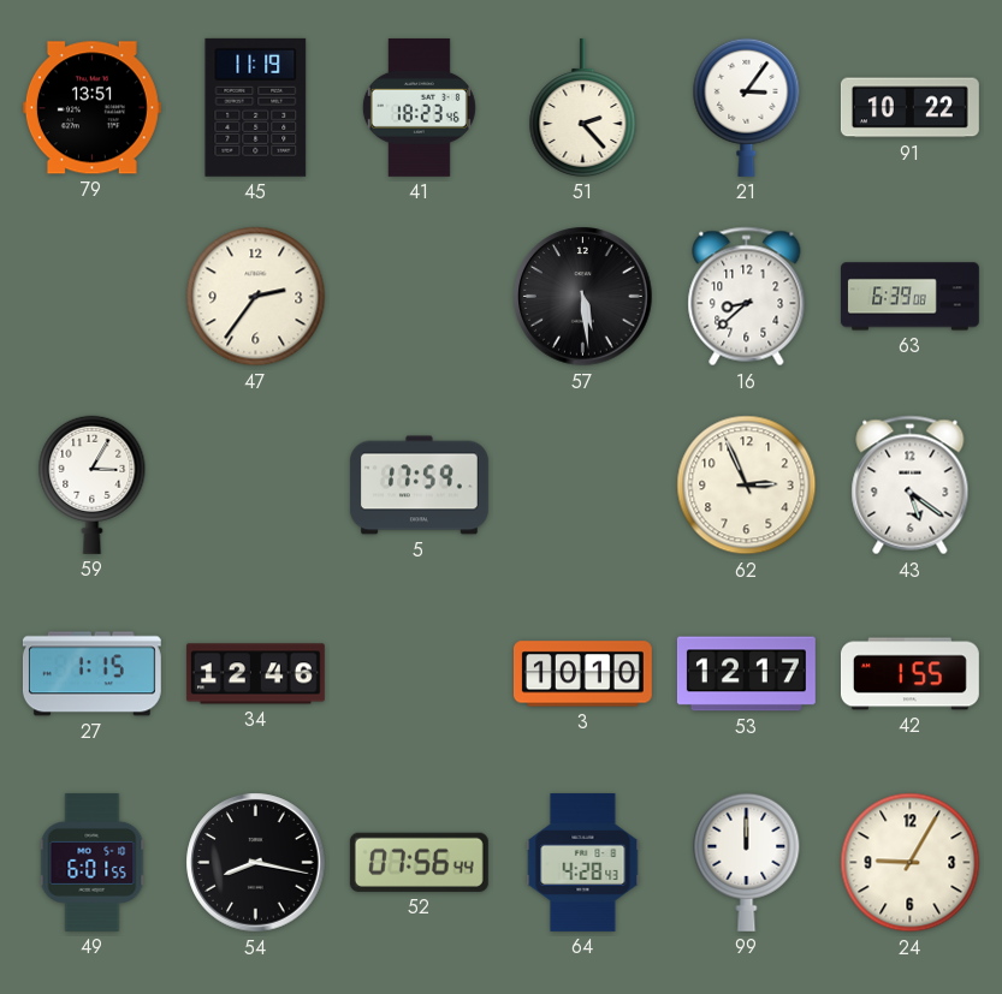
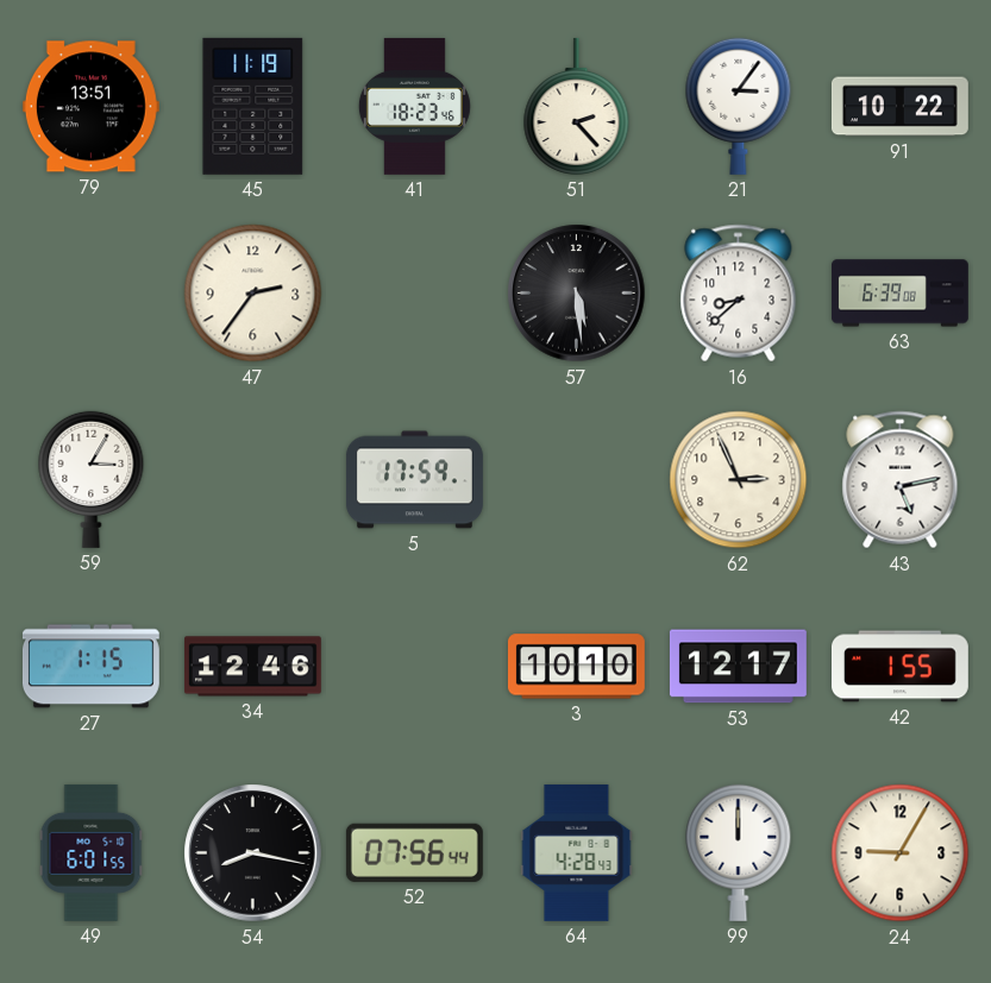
43: 5:21 -> 5:13 (901, 480)
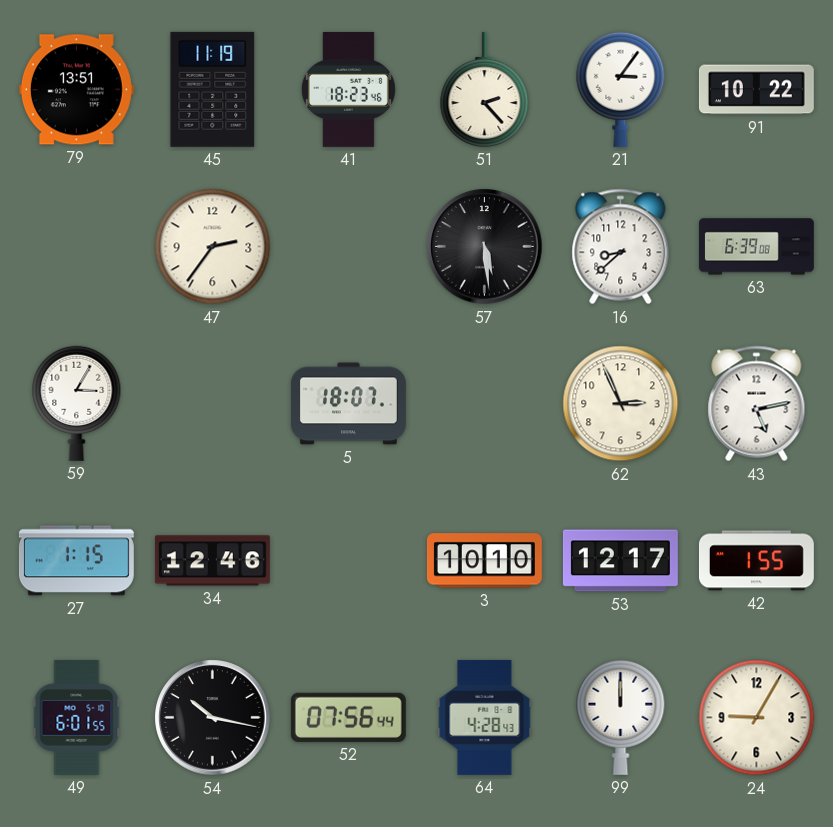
5: 17:59 -> 18:07 (348, 404)
54: 8:17 -> 10:17 (213, 718)
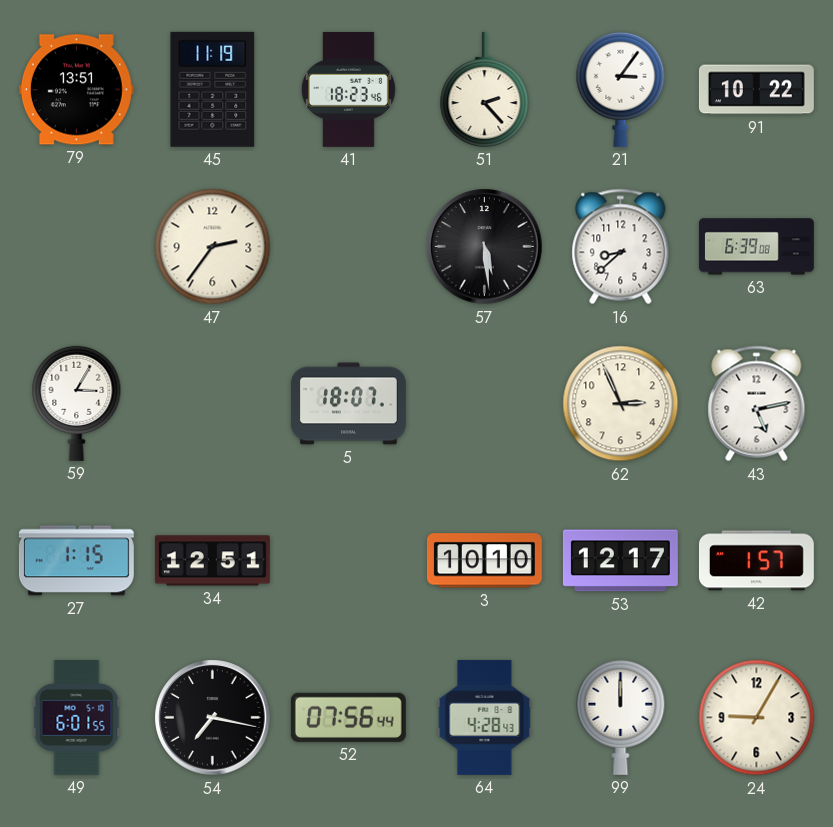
34: 12:46 -> 12:51 (212, 561)
42: 1:55 -> 1:57 (756, 561)
54: 10:17 -> 7:17 (213, 718)
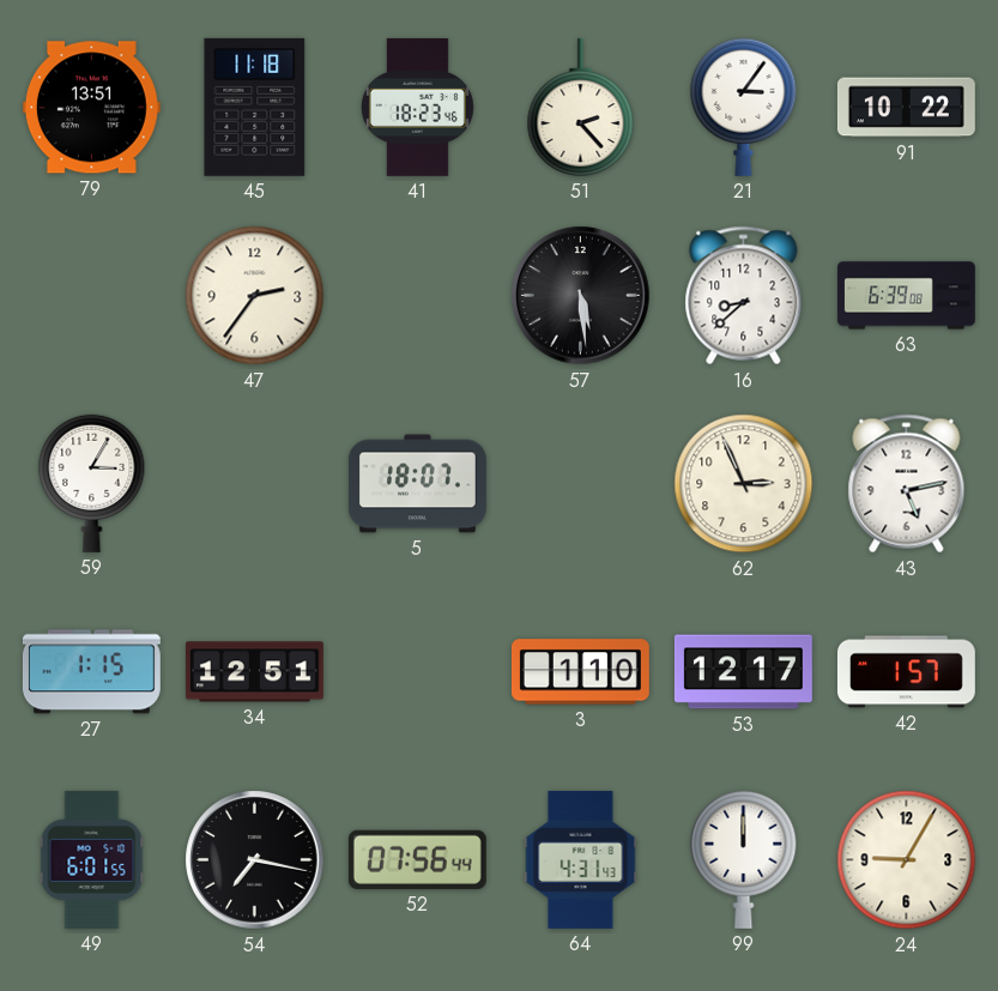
45: 11:19 -> 11:18 (255, 107)
3: 10:10 -> 1:10 (580, 672)
64: 4:28 -> 4:31 (581, 859)
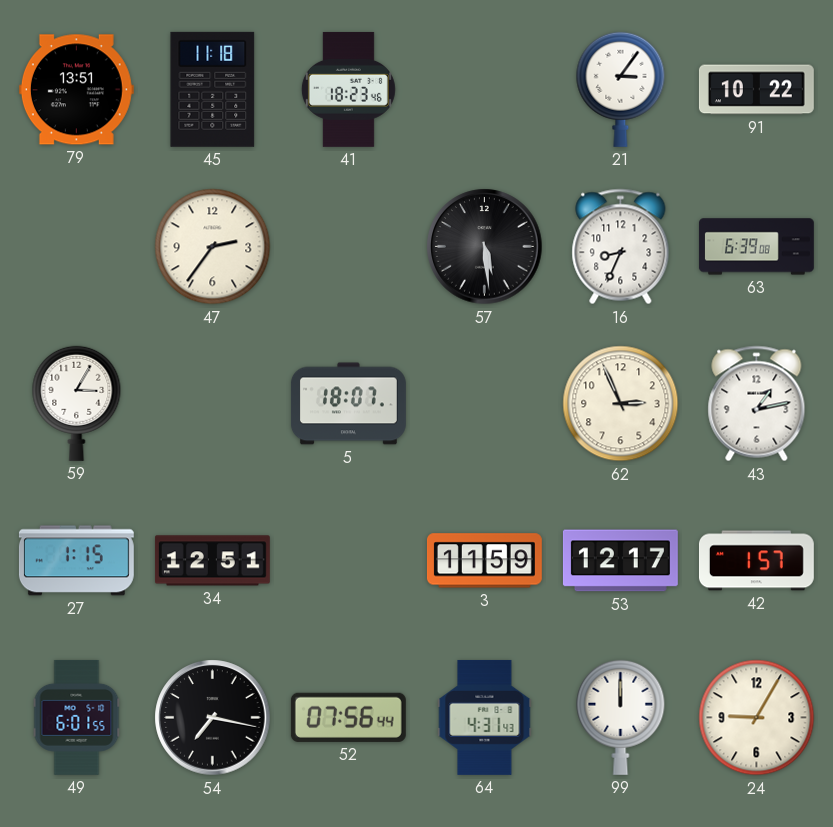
51: 2:23 -> none (581, 107)
16: 8:38 -> 8:34 (621, 247)
43: 5:13 -> 1:13 (757, 404)
3: 1:10 -> 11:59 (484, 561)
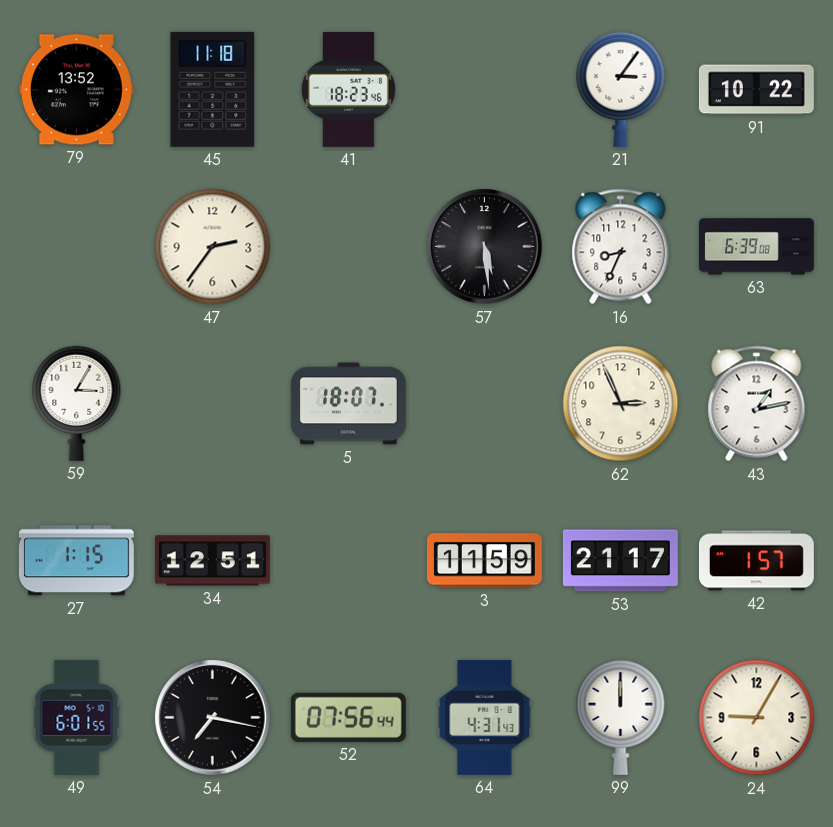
79: 13:51 -> 13:52 (76, 90)
53: 12:17 -> 21:17 (620, 561)
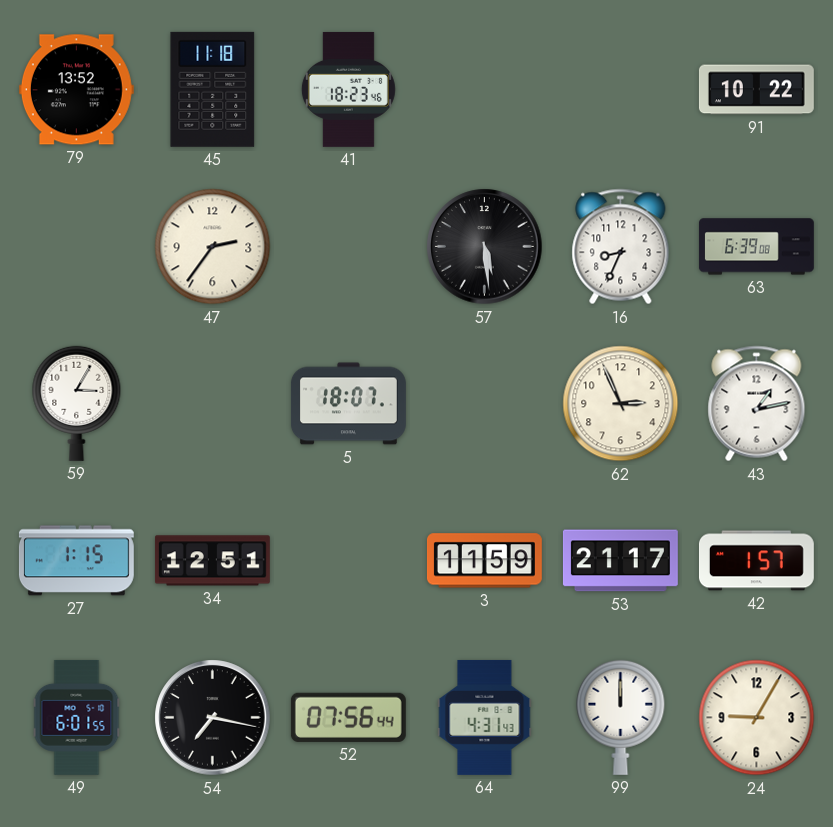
21: 3:06 -> none (621, 89)
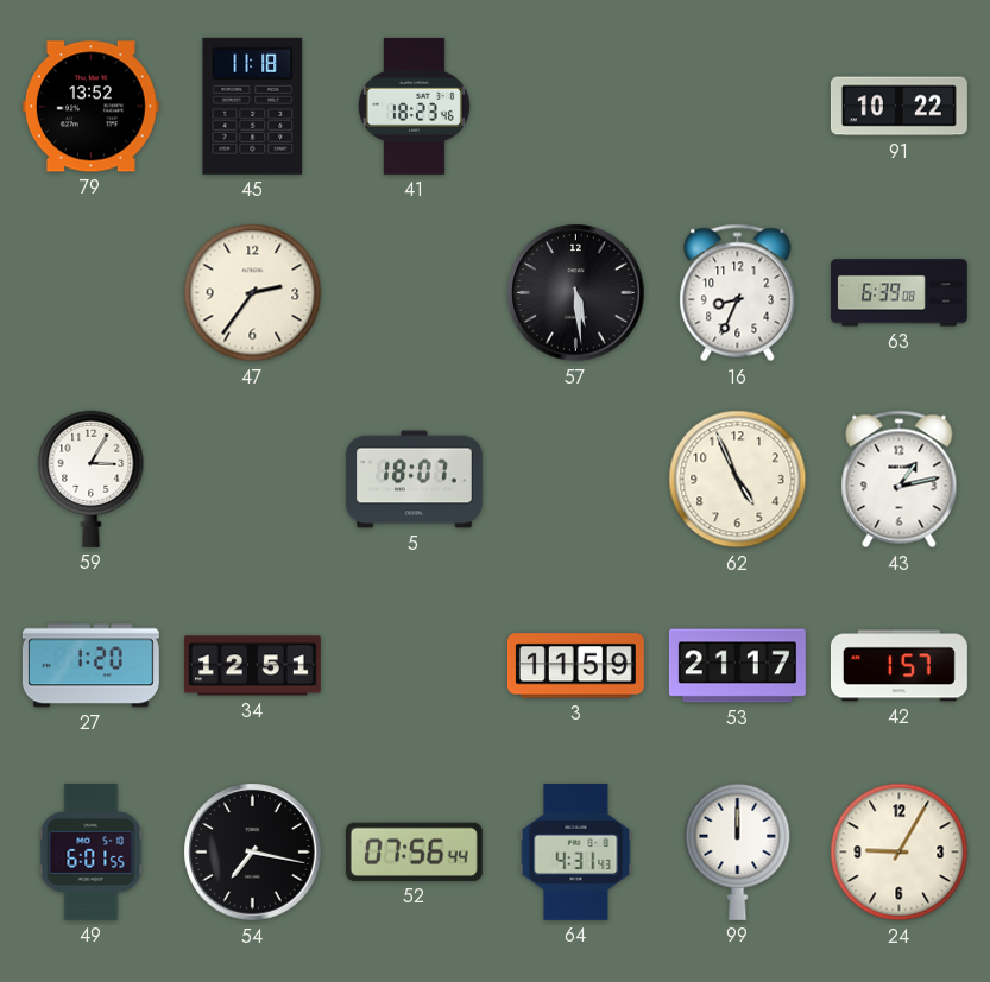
62: 2:56 -> 4:56 (738, 480)
27: 1:15 -> 1:20 (90, 666)
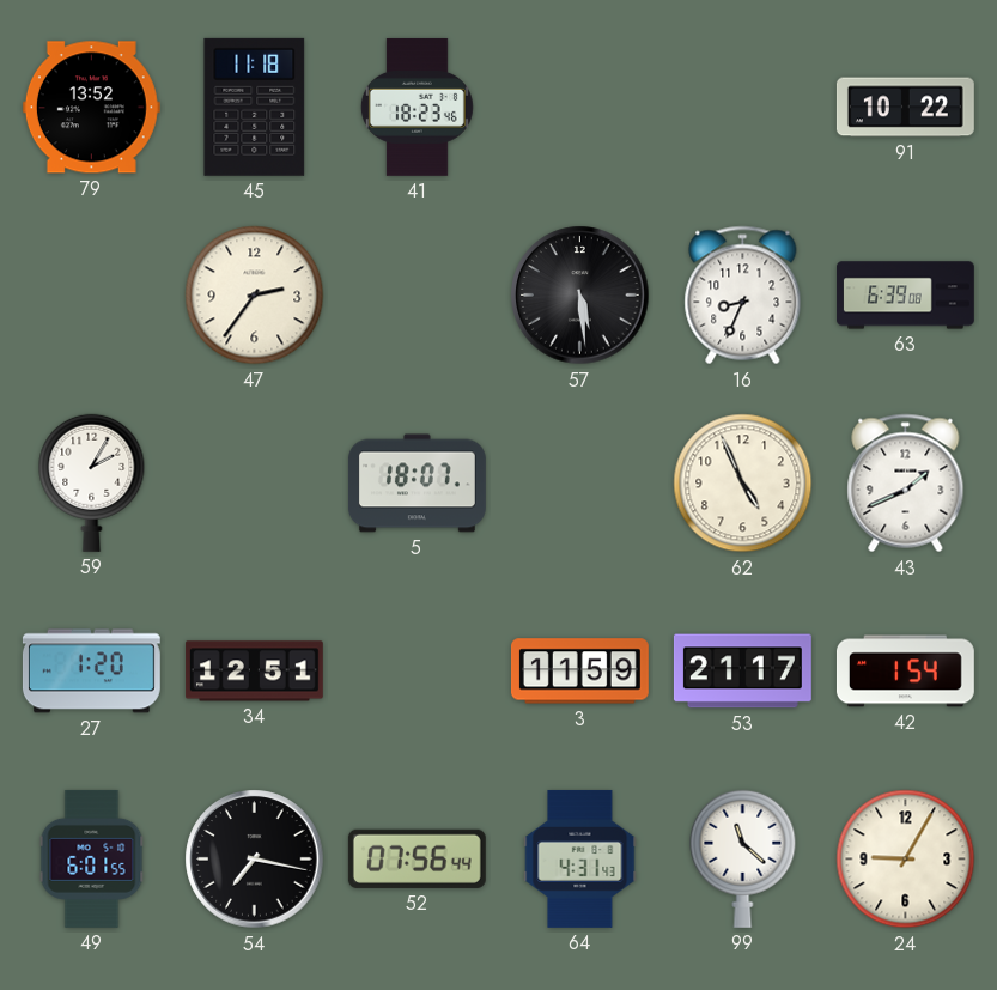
59: 3:05 -> 2:05 (92, 482)
43: 1:13 -> 1:41 (906, 484)
42: 1:57 -> 1:54 (905, 672)
99: 12:00 -> 11:22 (743, 858)
